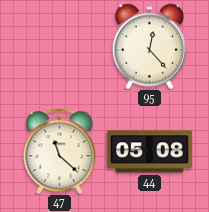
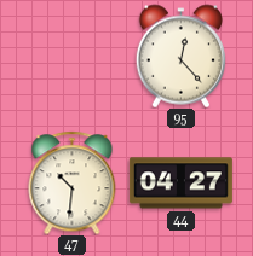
47: 11:22 -> 10:31 (73, 182)
44: 05:08 -> 04:27 (180, 184)
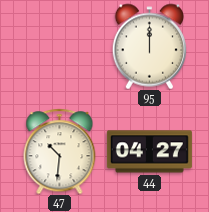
95: 12:23 -> 12:00 (149, 46)
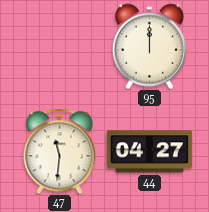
47: 10:31 -> 11:31 (60, 151)
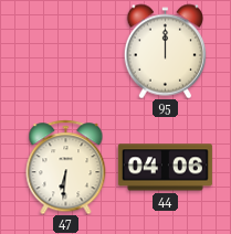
47: 11:31 -> 6:31 (66, 167)
44: 04:27 -> 04:06 (165, 168)
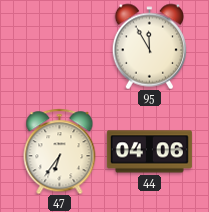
95: 12:00 -> 11:55 (149, 46)
47: 6:31 -> 6:36 (60, 151)
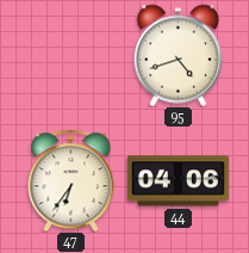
95: 11:55 -> 4:42 (178, 55)
